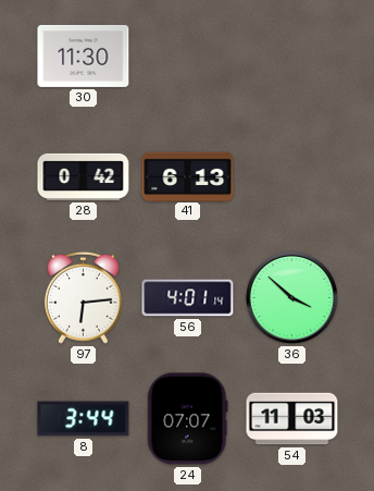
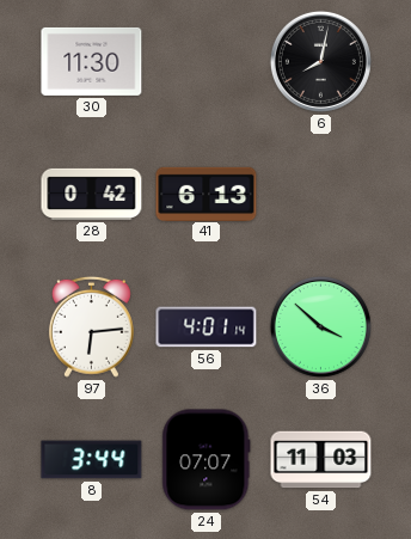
6: none -> 8:02 (320, 61)
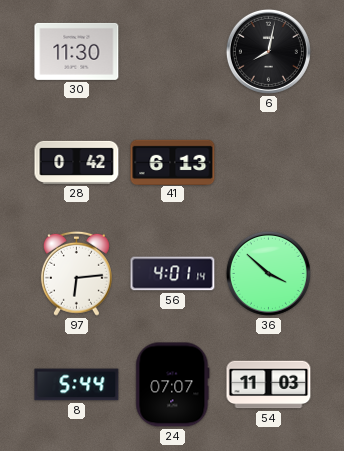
8: 3:44 -> 5:44 (77, 385)
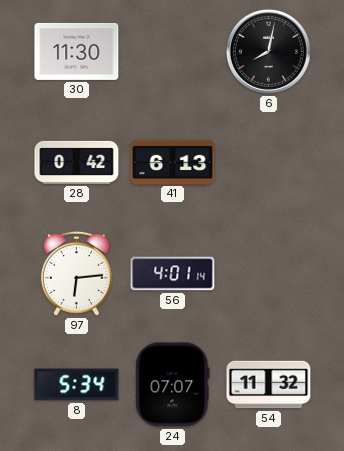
36: 3:52 -> none (268, 273)
8: 5:44 -> 5:34 (77, 385)
54: 11:03 -> 11:32 (269, 385)
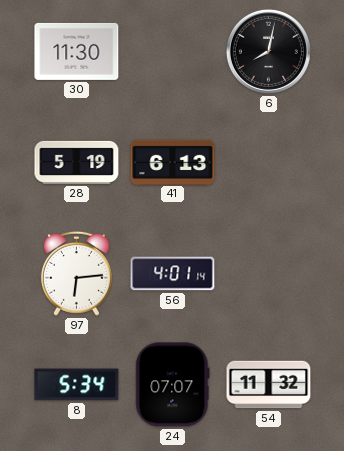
28: 0:42 -> 5:19 (77, 162)
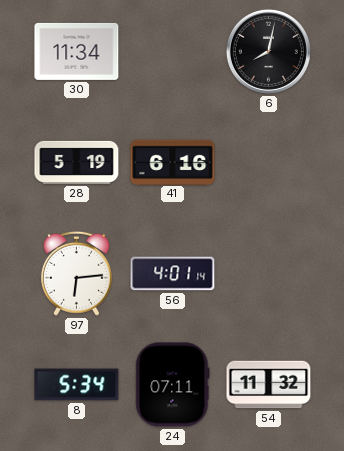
30: 11:30 -> 11:34 (77, 51)
41: 6:13 -> 6:16 (173, 162)
24: 07:07 -> 07:11 (173, 385)
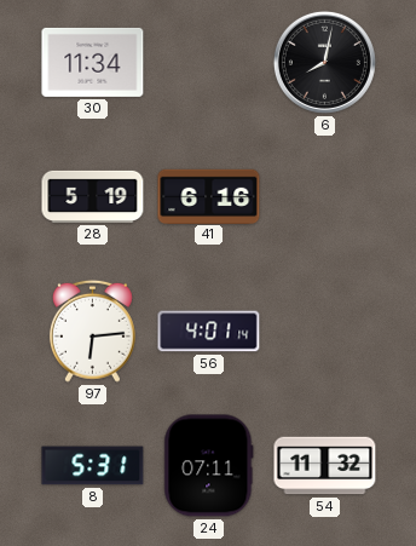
8: 5:34 -> 5:31 (93, 466)
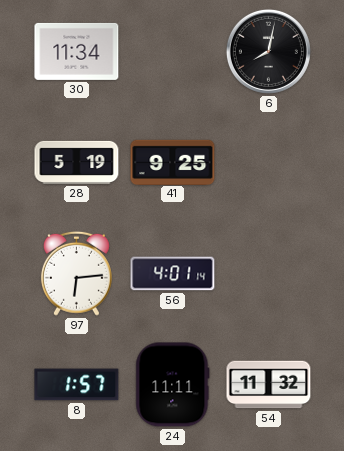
41: 6:16 -> 9:25 (173, 162)
8: 5:31 -> 1:57 (77, 385)
24: 07:11 -> 11:11 (173, 385)
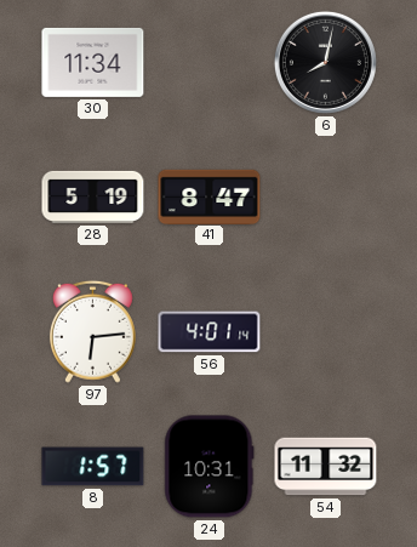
41: 9:25 -> 8:47 (210, 196)
24: 11:11 -> 10:31 (210, 467)
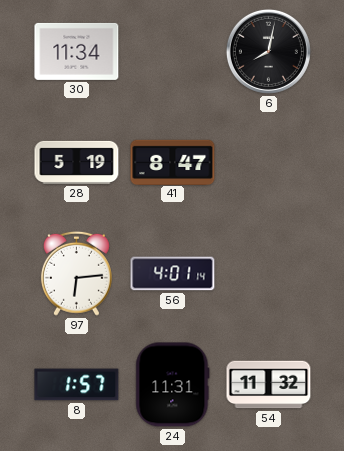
24: 10:31 -> 11:31 (173, 385)
